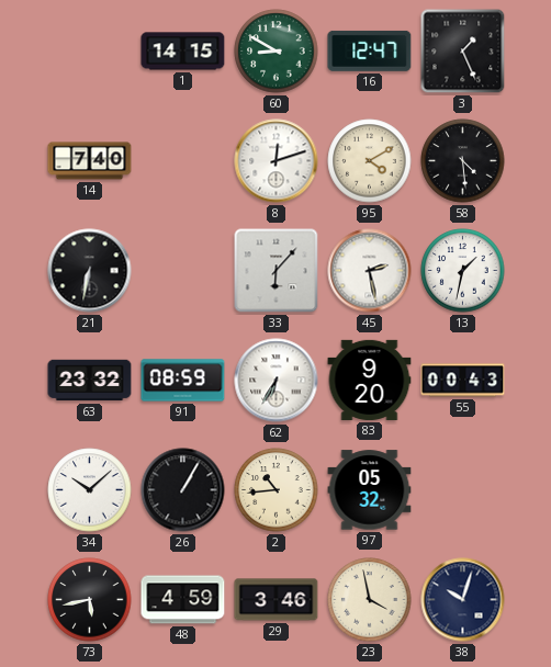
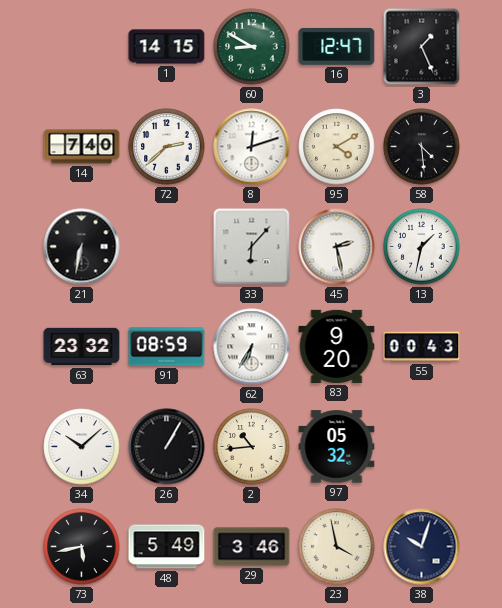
72: none -> 2:38 (167, 147)
48: 4:59 -> 5:49 (167, 547)
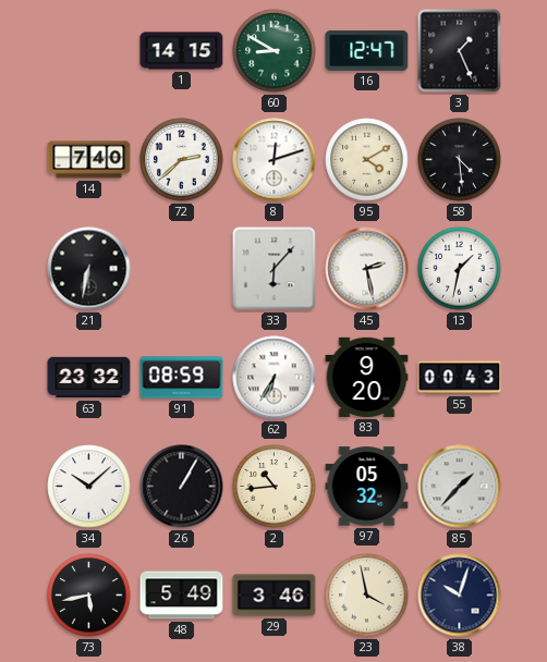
85: none -> 1:37 (460, 487)
